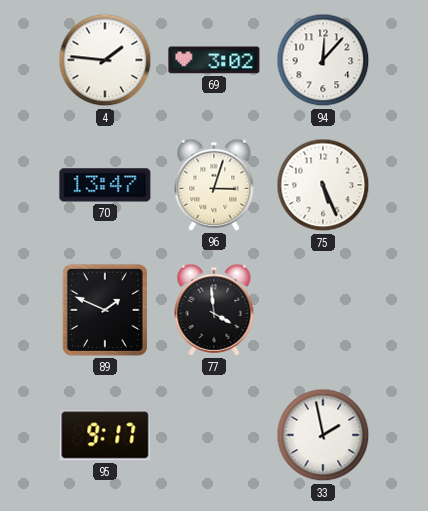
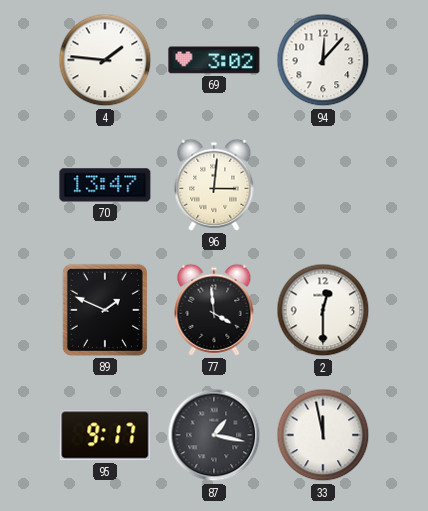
96: 3:03 -> 3:01 (214, 185)
75: 5:26 -> none (323, 185)
2: none -> 12:30 (323, 310)
87: none -> 1:17 (214, 435)
33: 1:58 -> 11:58 (323, 435)
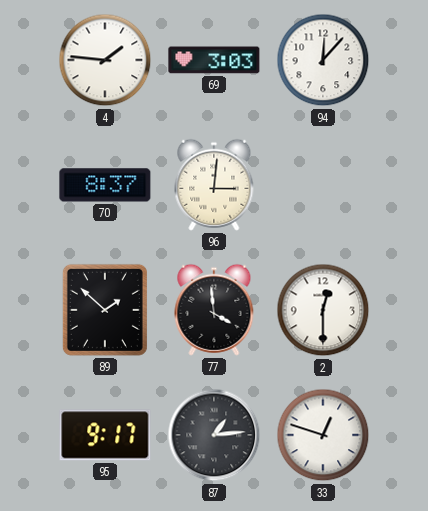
69: 3:02 -> 3:03 (214, 60)
70: 13:47 -> 8:37 (105, 185)
89: 1:49 -> 1:52 (105, 310)
87: 1:17 -> 1:14 (214, 435)
33: 11:58 -> 12:48 (323, 435)
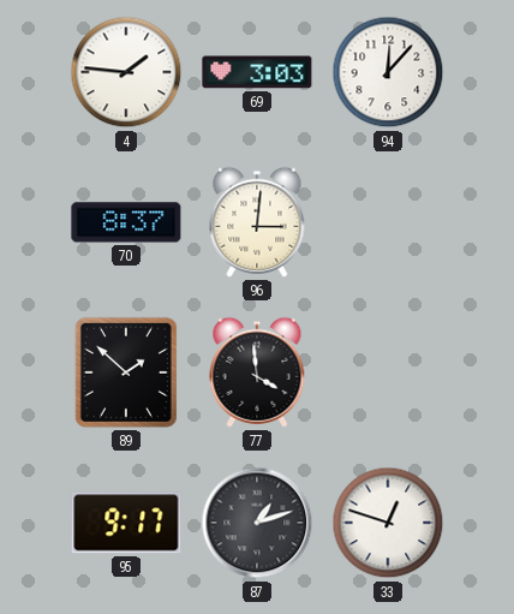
2: 12:30 -> none (323, 310)
87: 1:14 -> 1:12 (257, 523)
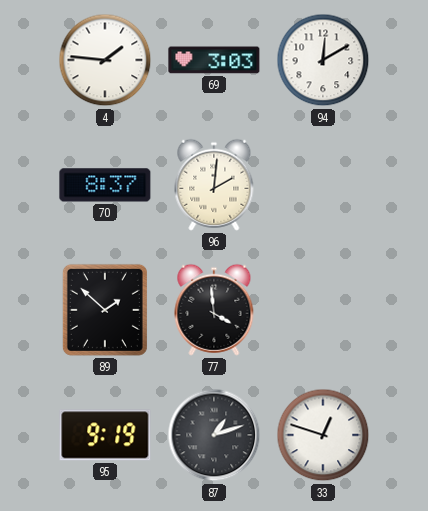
94: 12:07 -> 12:10 (323, 60)
96: 3:01 -> 2:01 (214, 185)
95: 9:17 -> 9:19 (105, 435)
